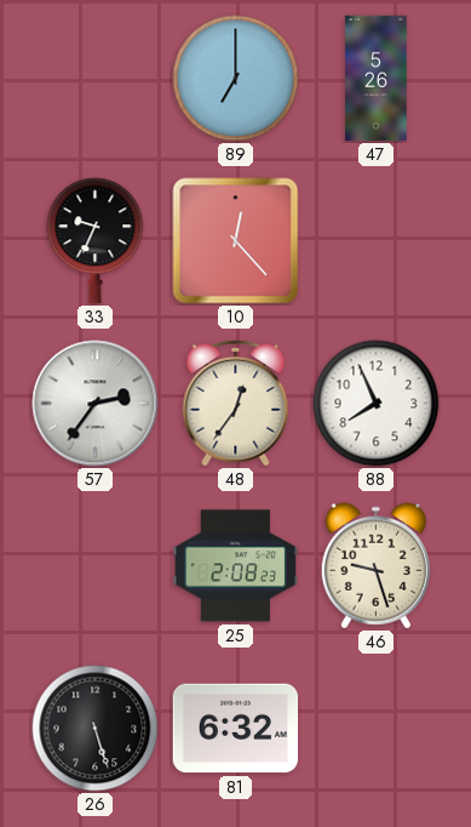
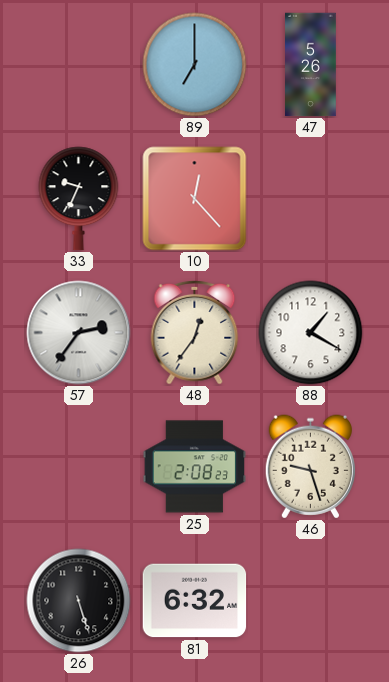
88: 7:56 -> 1:20 (311, 333)
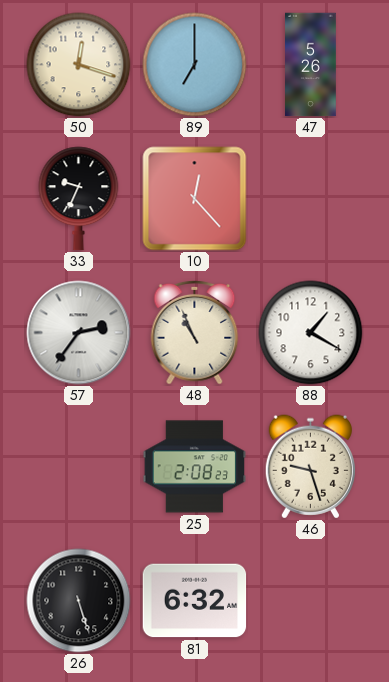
50: none -> 12:18 (79, 65)
48: 12:36 -> 10:56 (195, 332)
